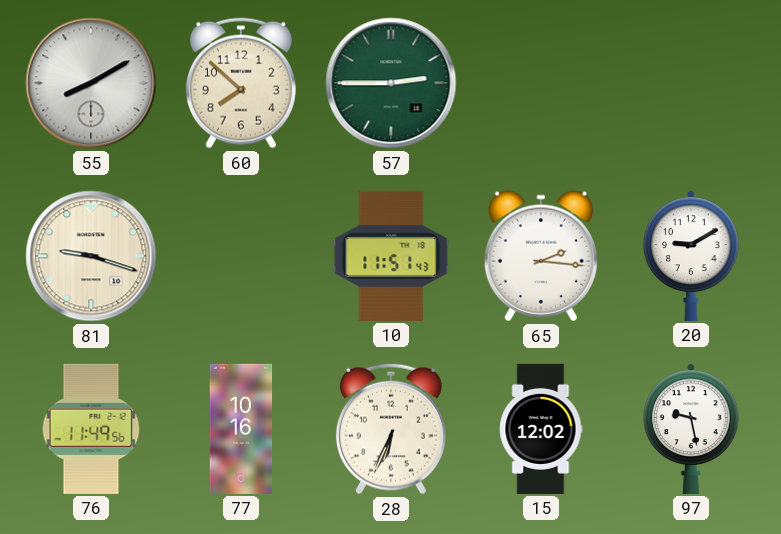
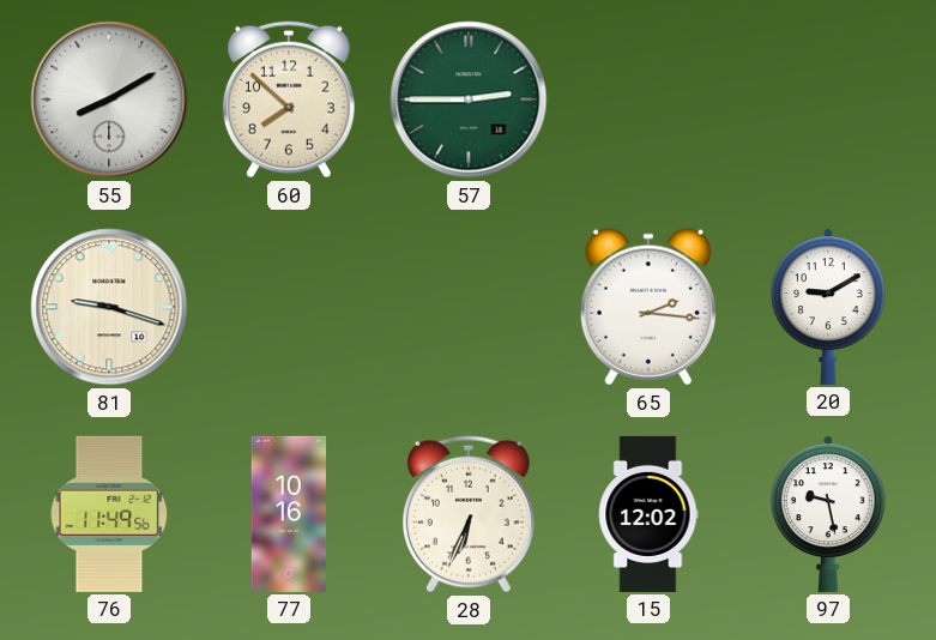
10: 11:51 -> none (391, 256)
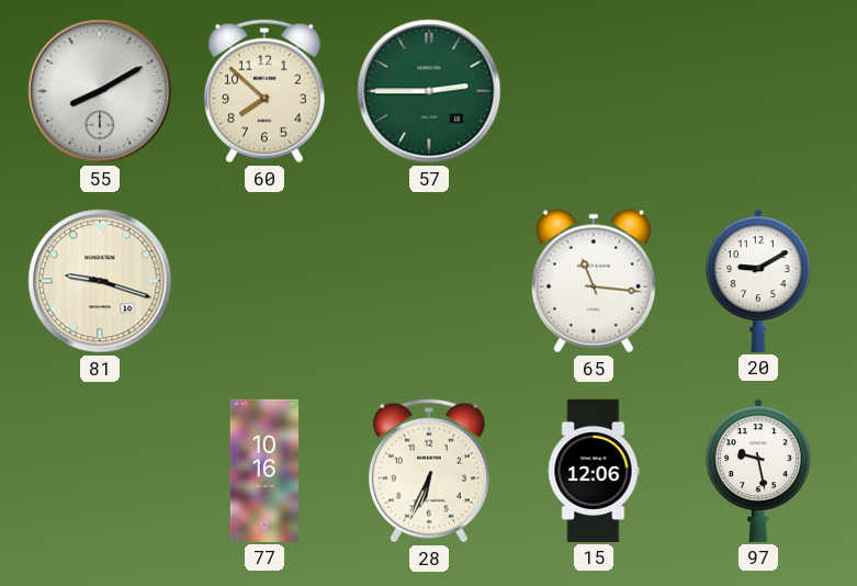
65: 2:16 -> 11:16 (594, 281)
76: 11:49 -> none (109, 514)
15: 12:02 -> 12:06 (594, 471)
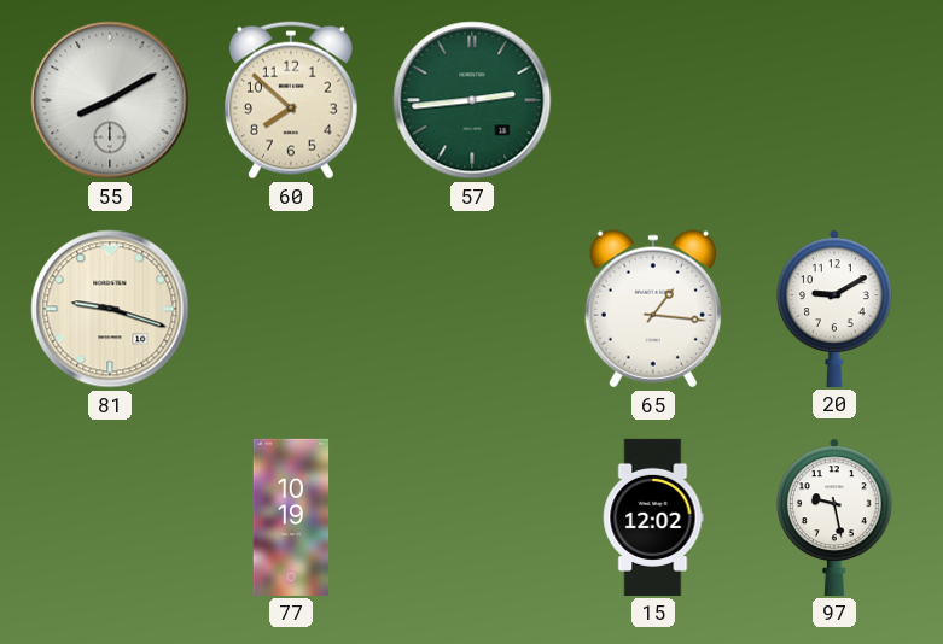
57: 2:45 -> 2:44 (472, 100)
65: 11:16 -> 1:16 (653, 309)
77: 10:16 -> 10:19 (291, 517)
28: 6:34 -> none (429, 471)
15: 12:06 -> 12:02 (653, 517)
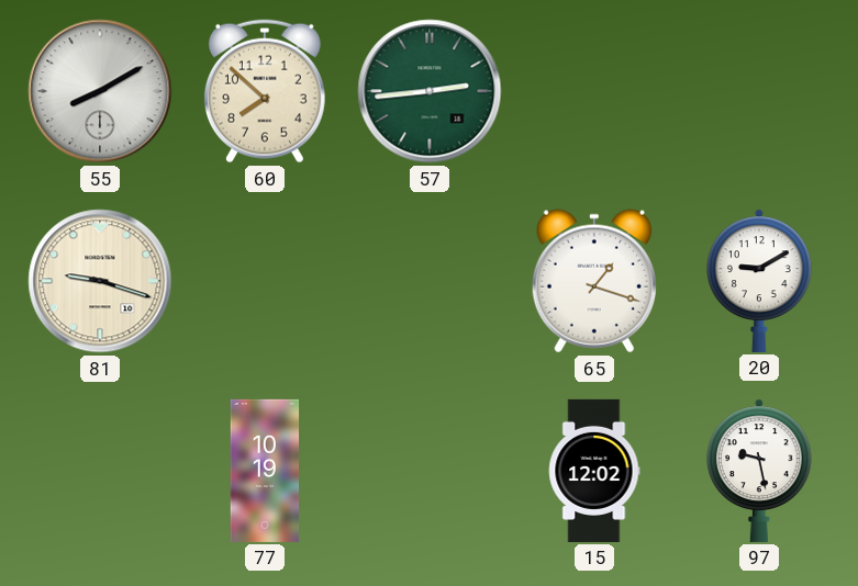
65: 1:16 -> 1:18 (594, 281)
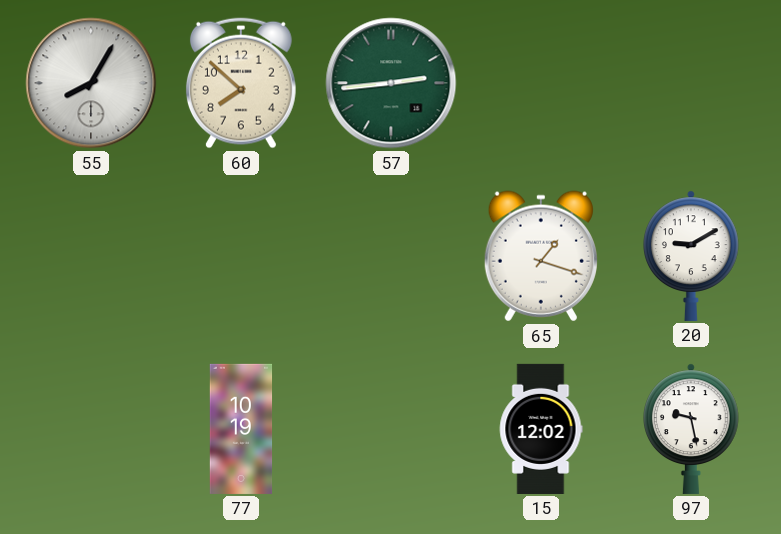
55: 8:10 -> 8:05 (91, 83)
81: 9:18 -> none (100, 281)
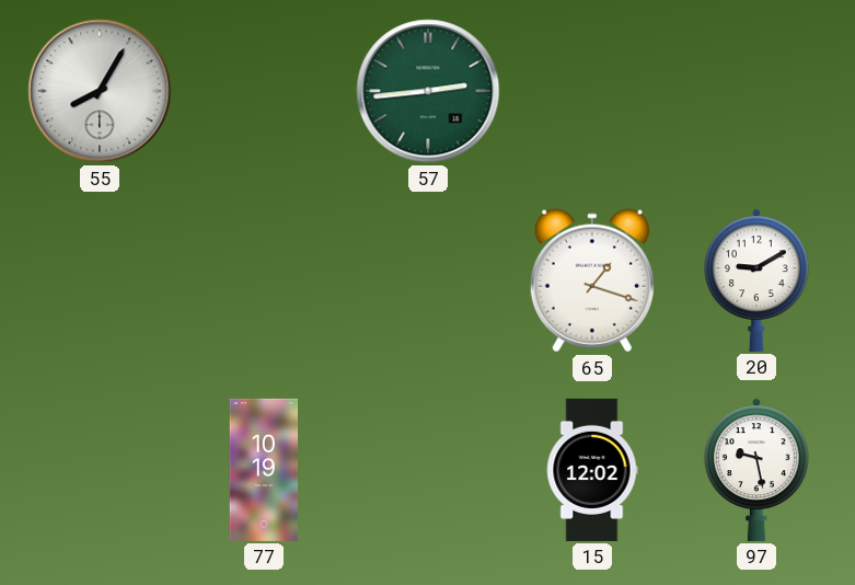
60: 7:52 -> none (241, 83)
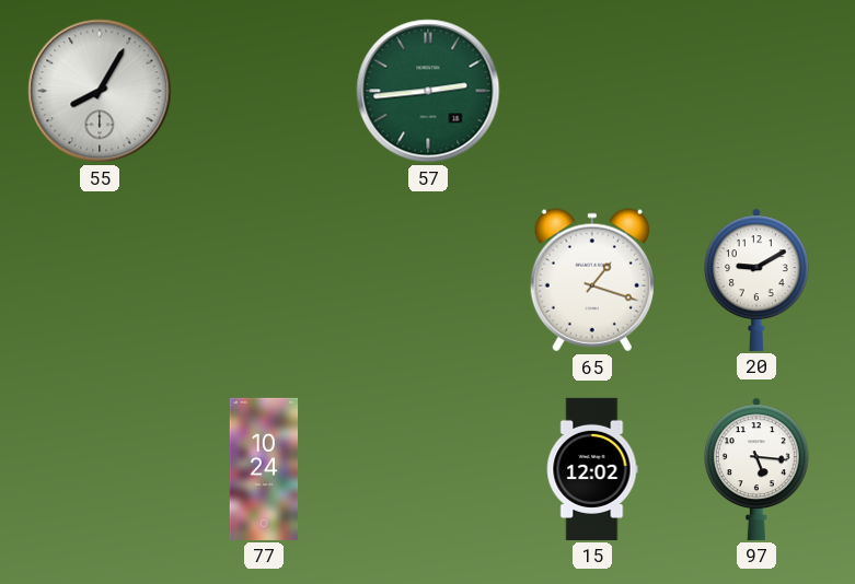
77: 10:19 -> 10:24 (264, 469)
97: 9:28 -> 5:16 (758, 469)
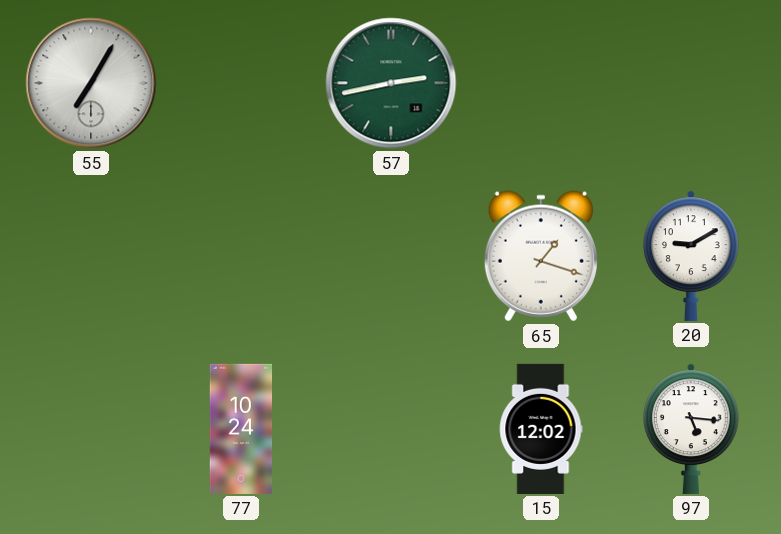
55: 8:05 -> 7:05 (91, 83)
57: 2:44 -> 2:43 (391, 83)
